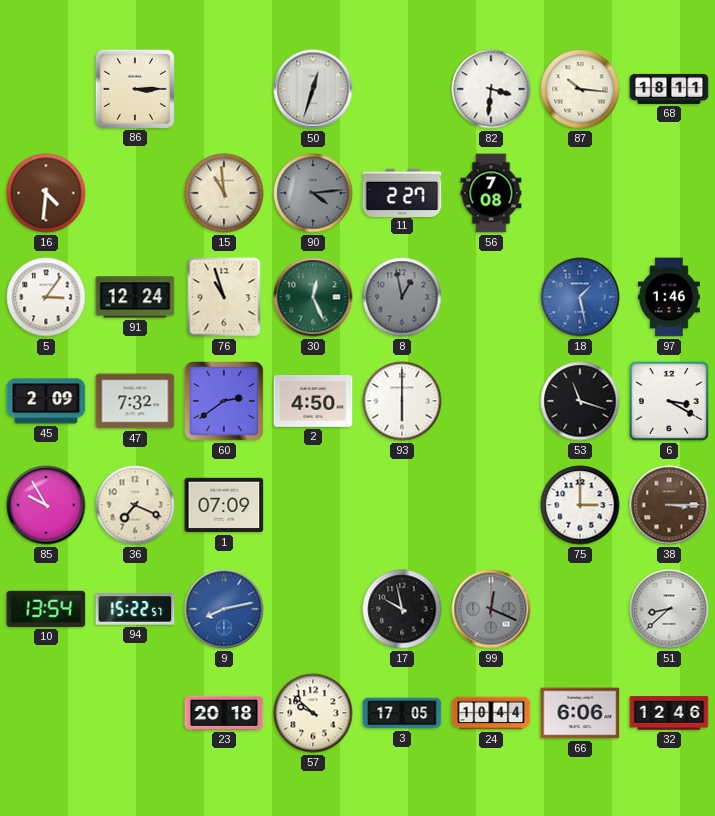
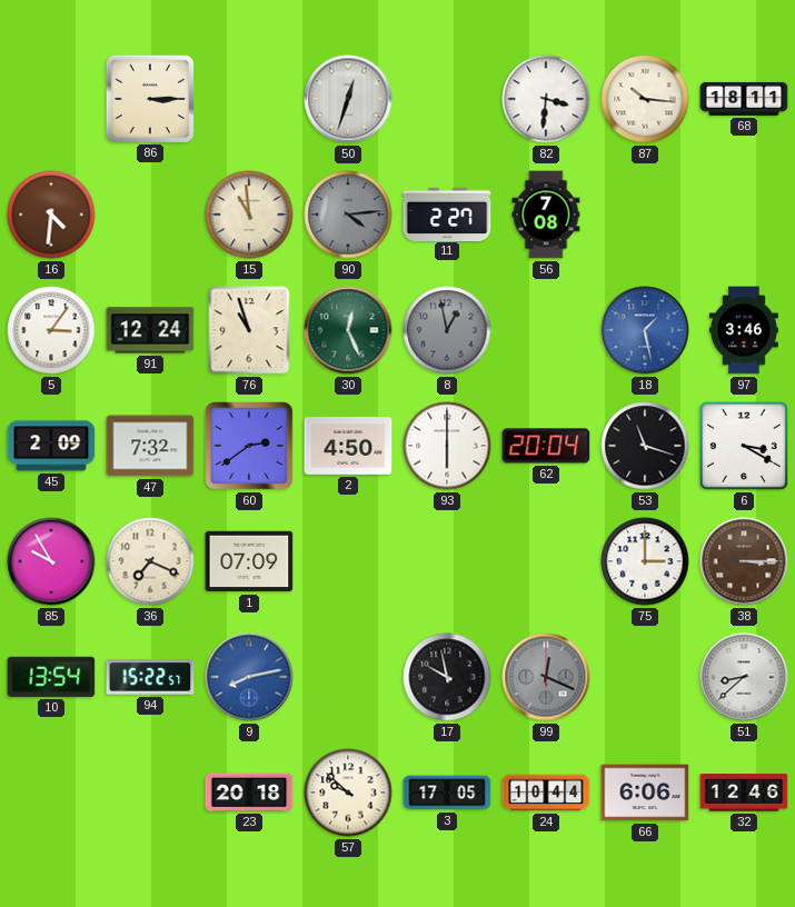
97: 1:46 -> 3:46 (744, 330)
62: none -> 20:04 (546, 446)
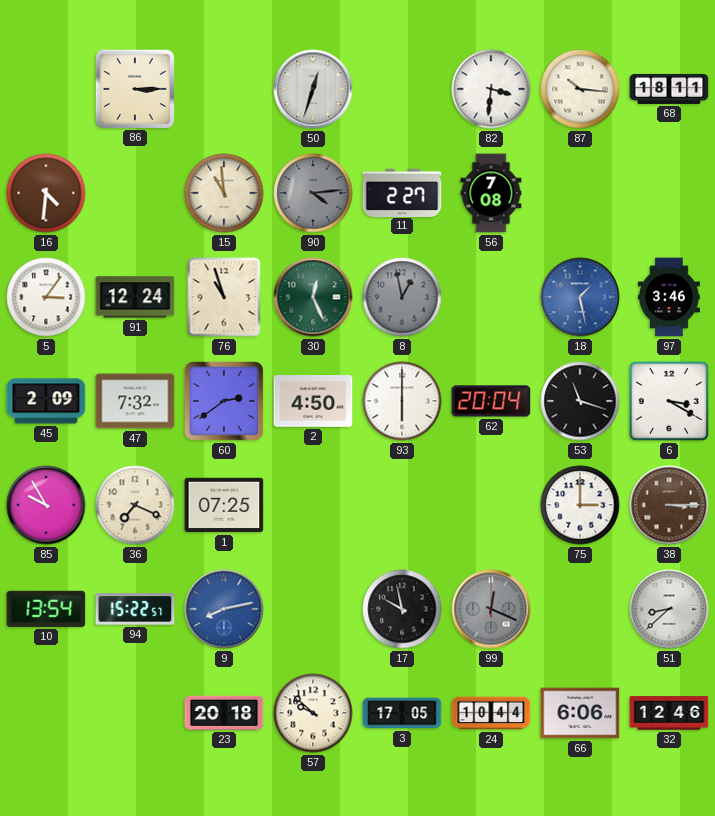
1: 07:09 -> 07:25 (224, 505)
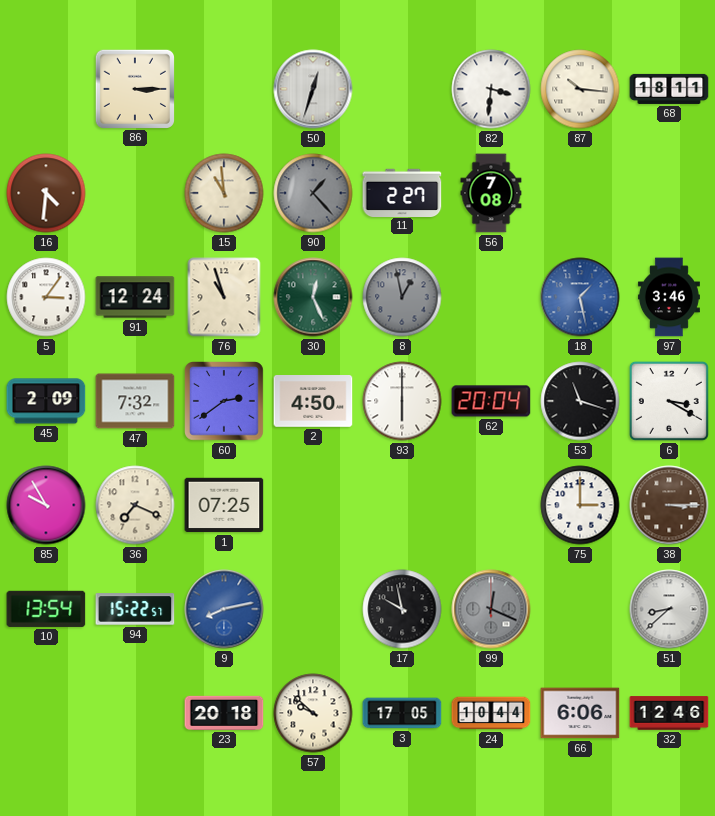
90: 4:14 -> 1:23 (313, 193)
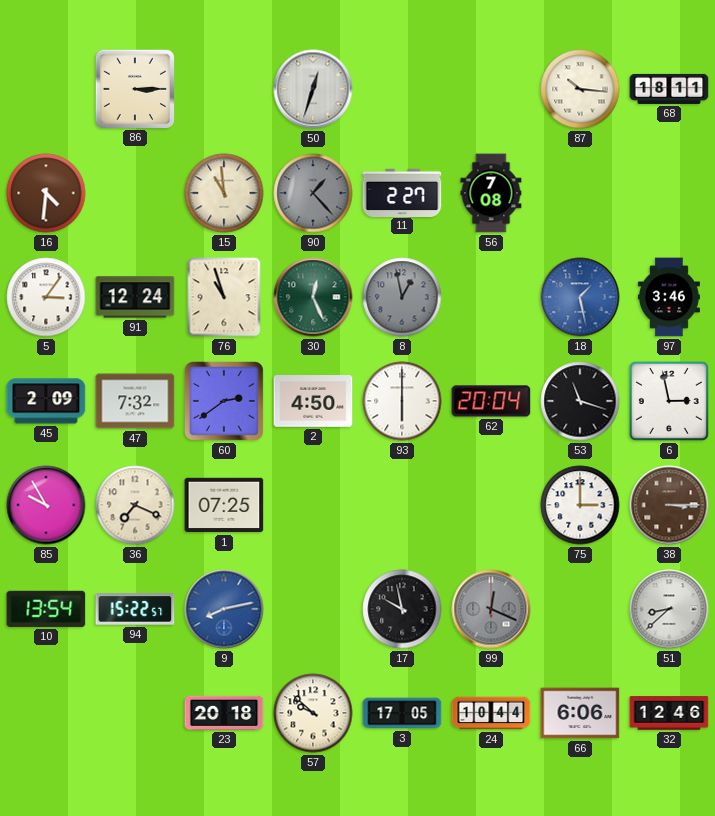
82: 3:31 -> none (491, 89)
6: 3:20 -> 2:58 (669, 401)
